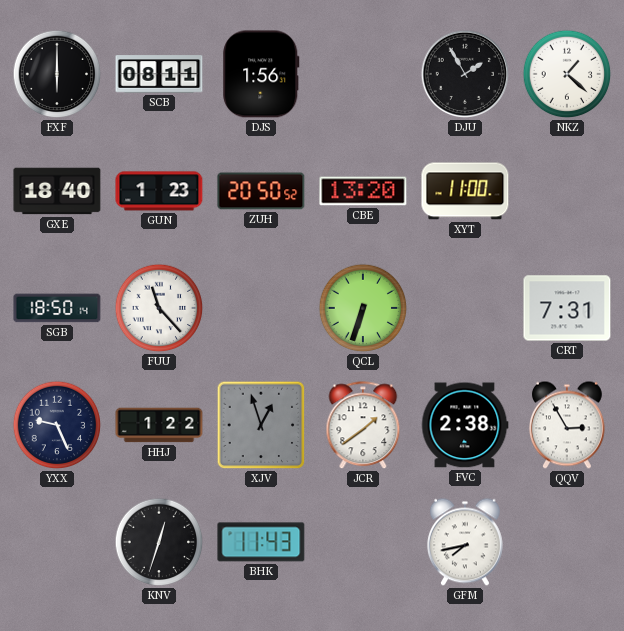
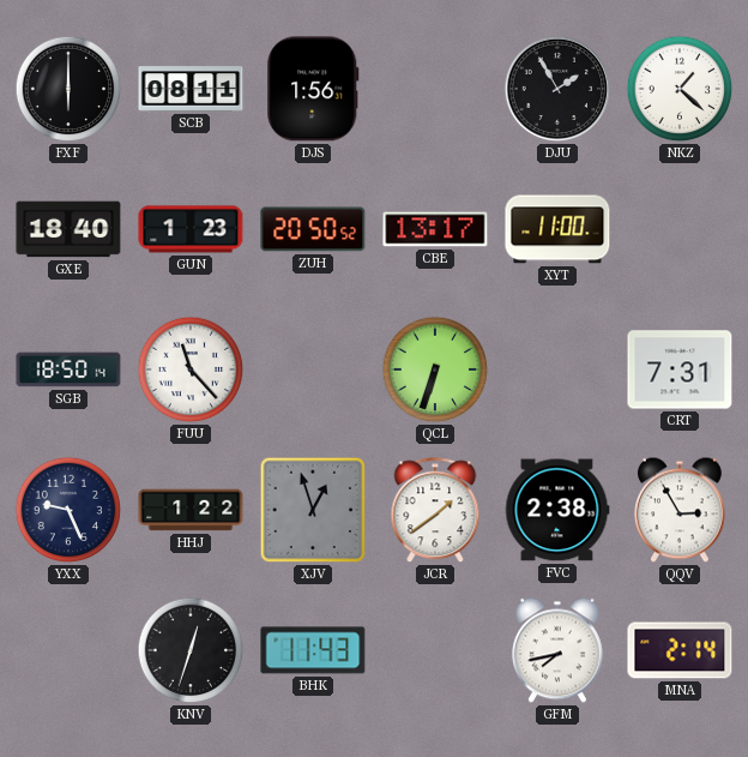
CBE: 13:20 -> 13:17 (435, 229)
MNA: none -> 2:14 (680, 650)
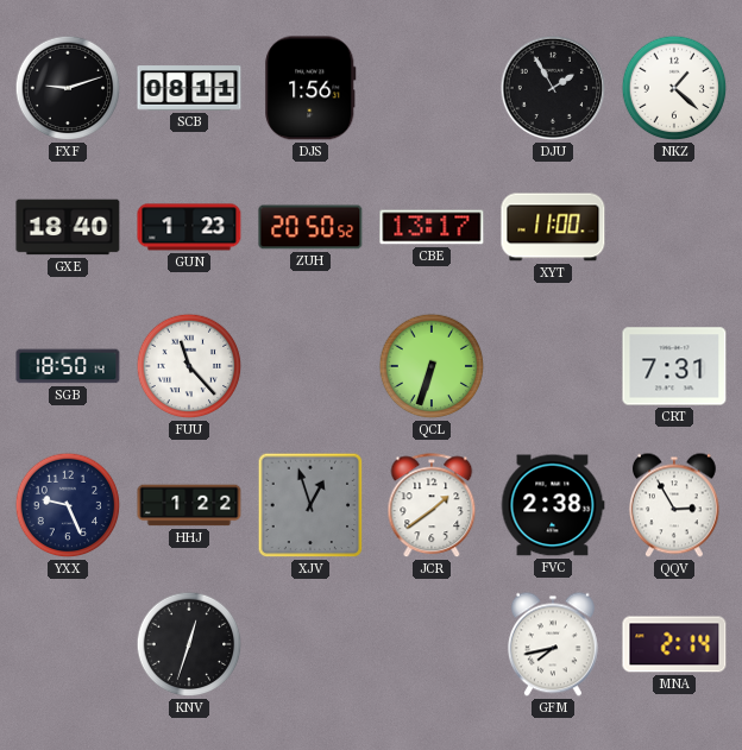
FXF: 6:00 -> 9:12 (68, 88)
BHK: 11:43 -> none (313, 650)
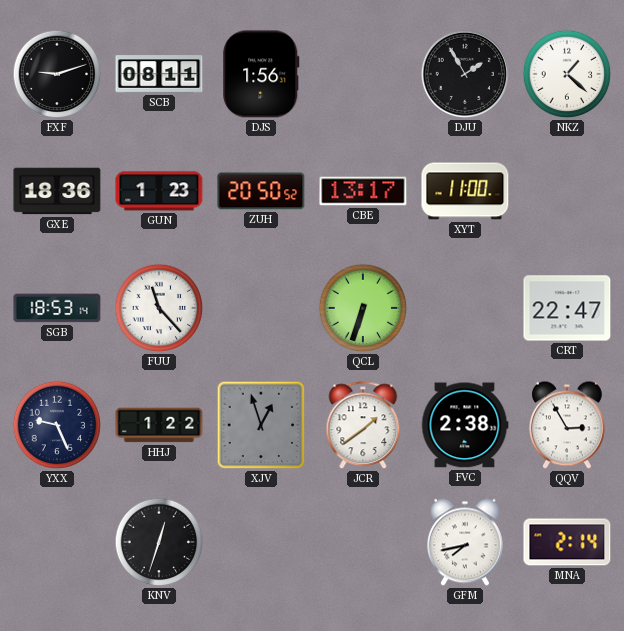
GXE: 18:40 -> 18:36 (57, 191)
SGB: 18:50 -> 18:53 (57, 308)
CRT: 7:31 -> 22:47 (567, 308)
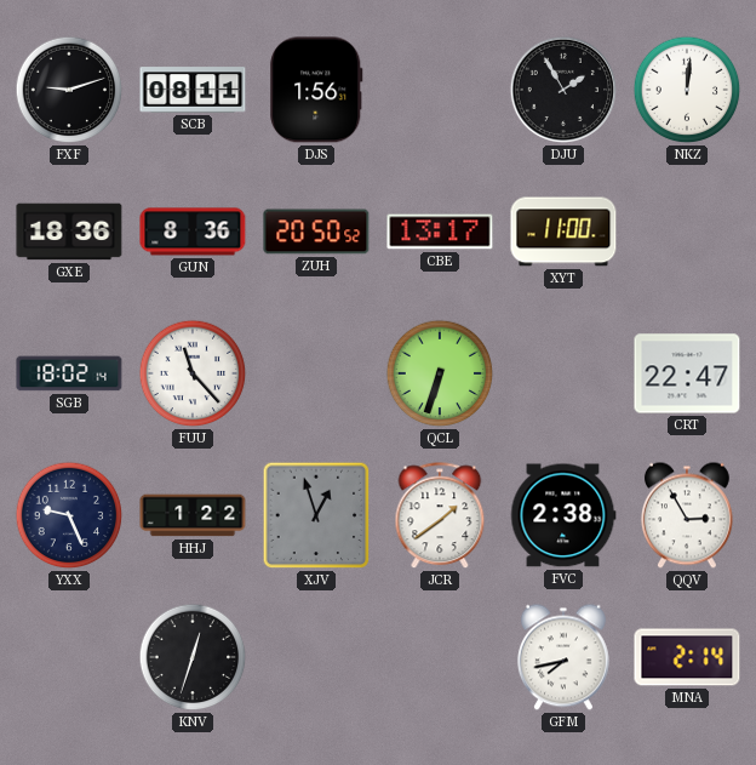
NKZ: 1:22 -> 12:01 (687, 90)
GUN: 1:23 -> 8:36 (193, 232)
SGB: 18:53 -> 18:02 (69, 373)
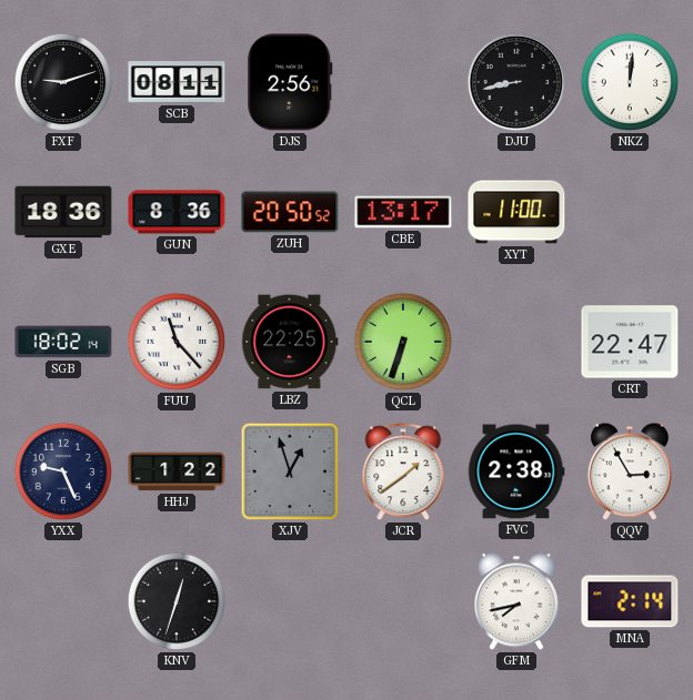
DJS: 1:56 -> 2:56 (290, 82)
DJU: 1:55 -> 8:43 (516, 82)
LBZ: none -> 22:25 (290, 342)
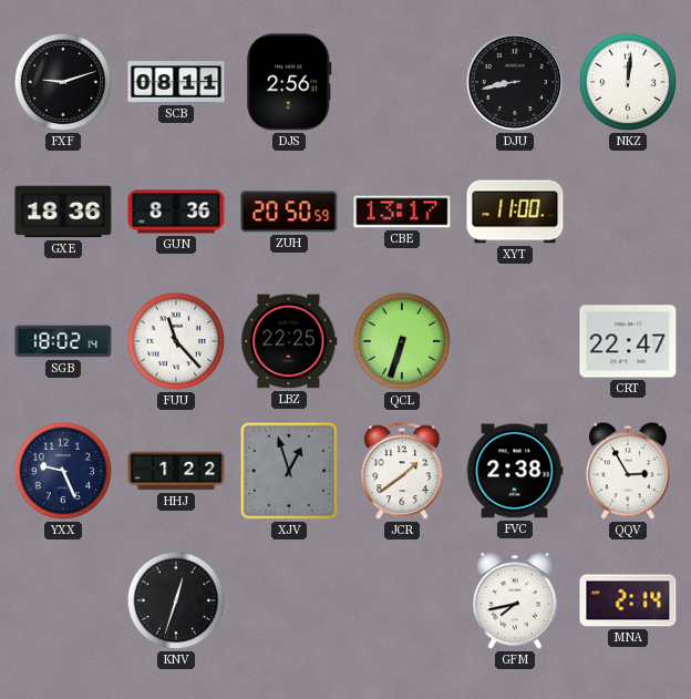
ZUH: 20:50:52 -> 20:50:59 (289, 212)
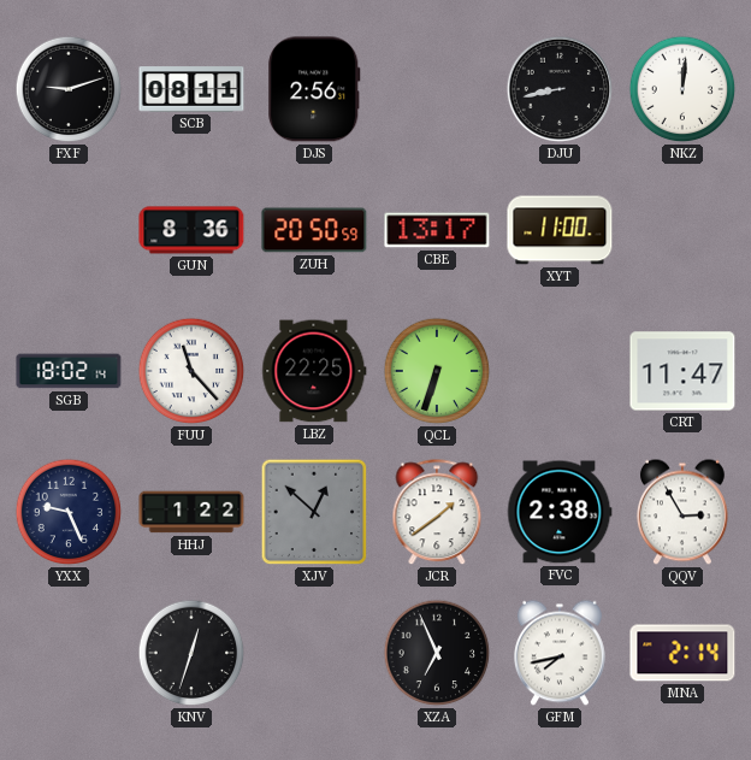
GXE: 18:36 -> none (63, 212)
CRT: 22:47 -> 11:47 (682, 371)
XJV: 12:57 -> 12:52 (314, 512)
XZA: none -> 6:56 (437, 653)
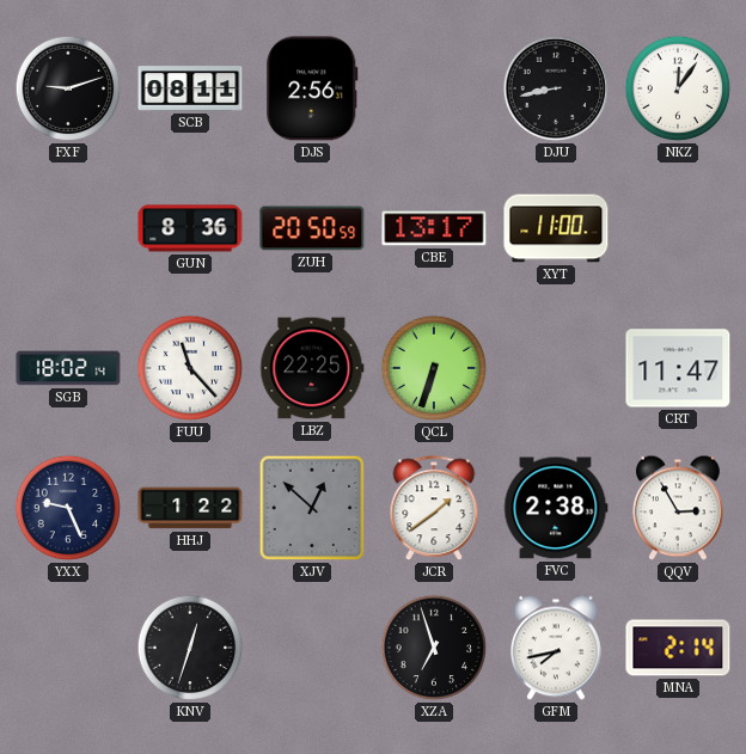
NKZ: 12:01 -> 12:06 (678, 88)
XZA: 6:56 -> 6:57 (434, 648)
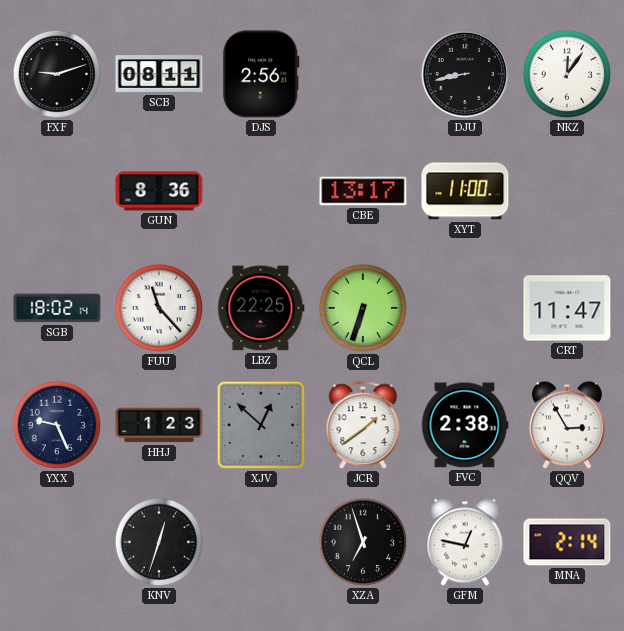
ZUH: 20:50 -> none (312, 228)
HHJ: 1:22 -> 1:23 (159, 425)
GFM: 7:43 -> 12:47 (465, 542)
